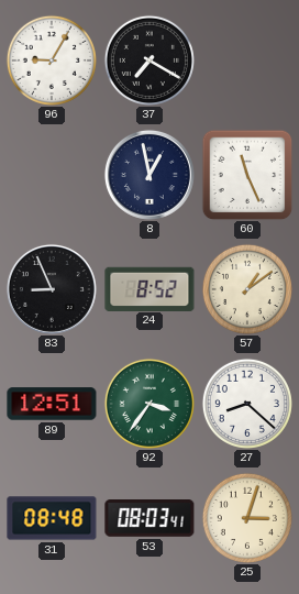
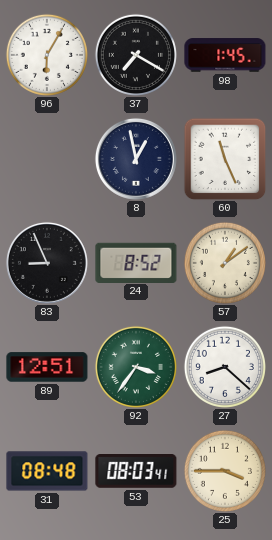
96: 9:05 -> 6:05 (47, 55)
98: none -> 1:45 (225, 55)
25: 3:03 -> 3:45 (225, 471)
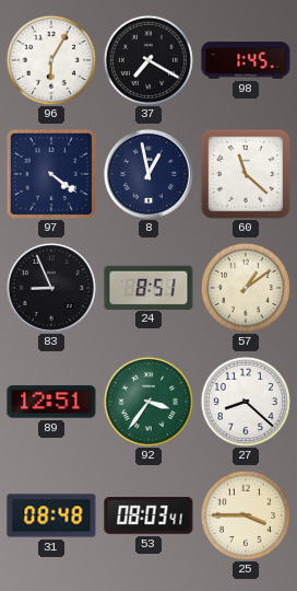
97: none -> 4:21 (51, 174)
60: 11:26 -> 11:22 (246, 174)
24: 8:52 -> 8:51 (148, 287)
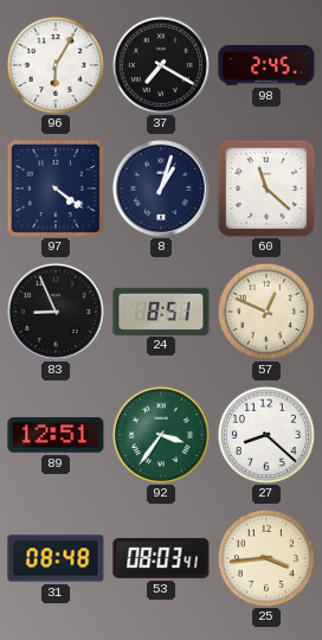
98: 1:45 -> 2:45 (266, 65)
8: 12:58 -> 1:03 (161, 188)
57: 1:09 -> 12:49 (266, 312)
25: 3:45 -> 3:44 (266, 558)
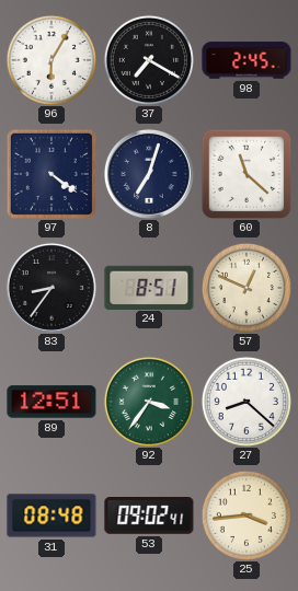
8: 1:03 -> 7:03 (149, 174)
83: 8:56 -> 8:36 (51, 288)
53: 08:03 -> 09:02 (149, 517)
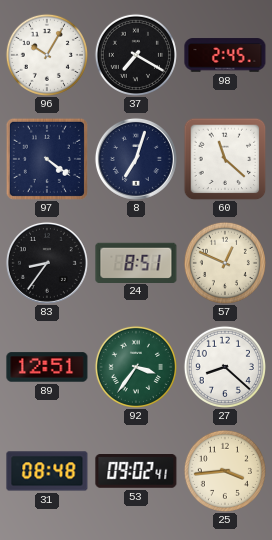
96: 6:05 -> 10:05 (47, 55)
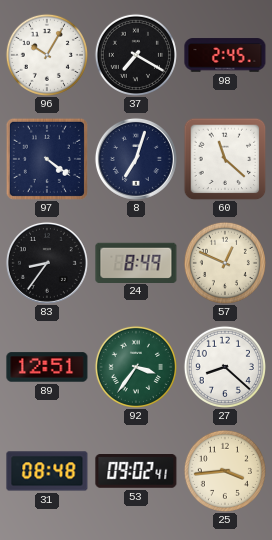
24: 8:51 -> 8:49 (136, 262)
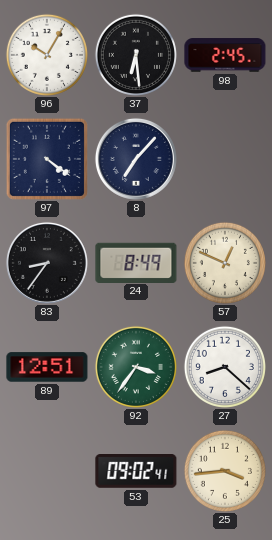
37: 7:20 -> 6:29 (136, 55)
8: 7:03 -> 7:07 (136, 159)
60: 11:22 -> none (225, 159)
31: 08:48 -> none (47, 471)
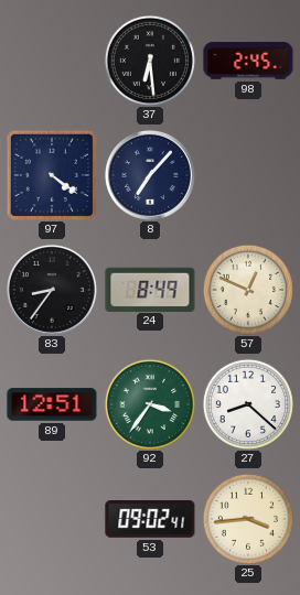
96: 10:05 -> none (47, 55)
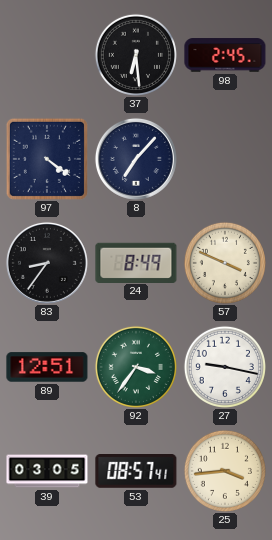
57: 12:49 -> 3:49 (225, 263)
27: 8:22 -> 9:17 (225, 367)
39: none -> 03:05 (47, 471)
53: 09:02 -> 08:57 (136, 472)
